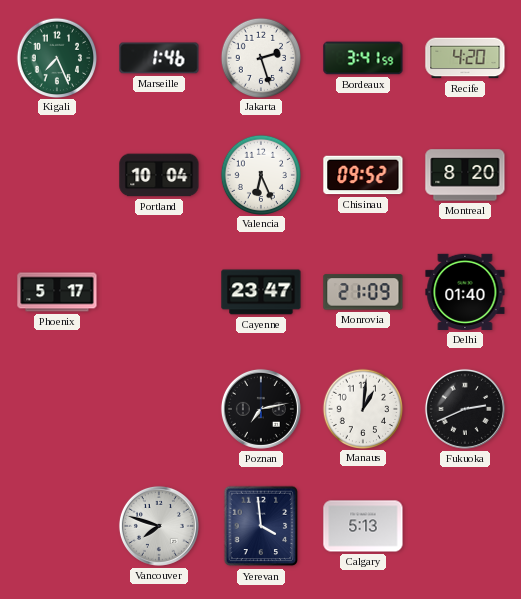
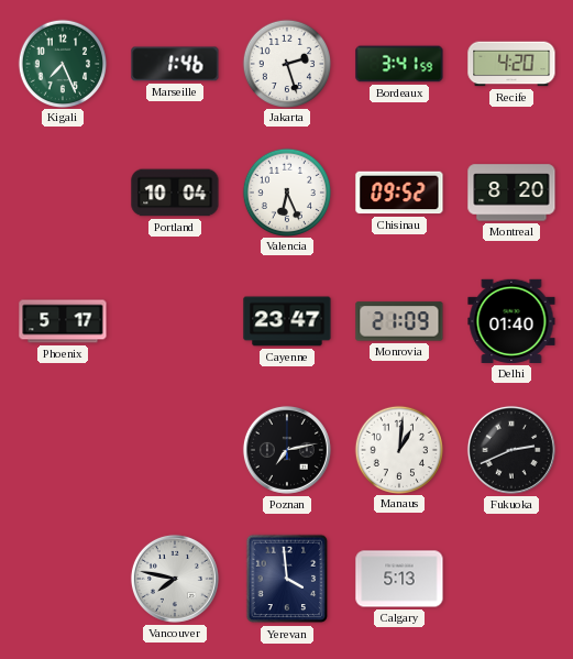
Vancouver: 7:48 -> 7:47 (175, 579)
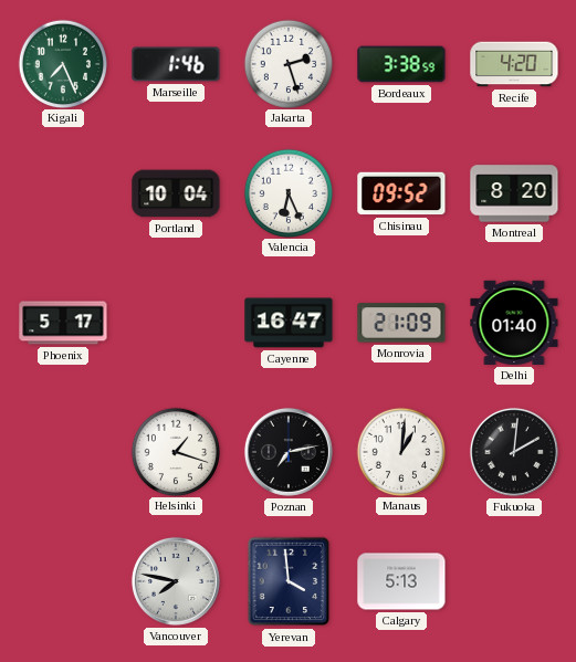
Bordeaux: 3:41 -> 3:38 (401, 64)
Cayenne: 23:47 -> 16:47 (289, 323)
Helsinki: none -> 1:18 (175, 451)
Fukuoka: 2:41 -> 2:01 (514, 452)
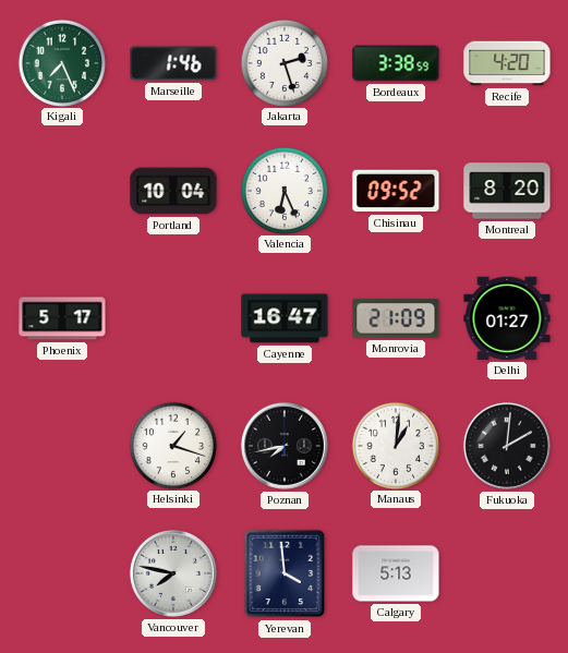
Delhi: 01:40 -> 01:27 (507, 318)
Poznan: 7:13 -> 7:43 (285, 446)
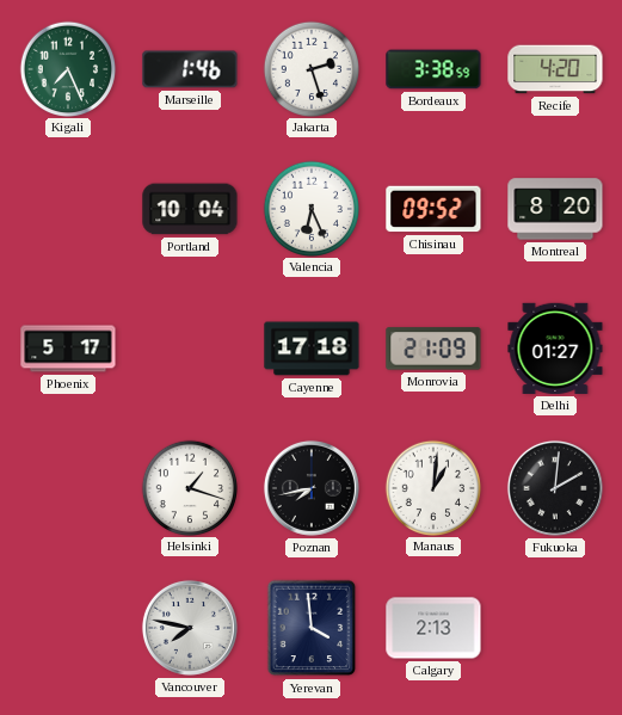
Cayenne: 16:47 -> 17:18 (312, 349)
Calgary: 5:13 -> 2:13 (433, 628)
